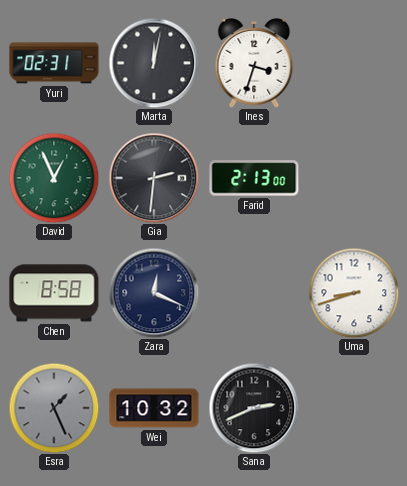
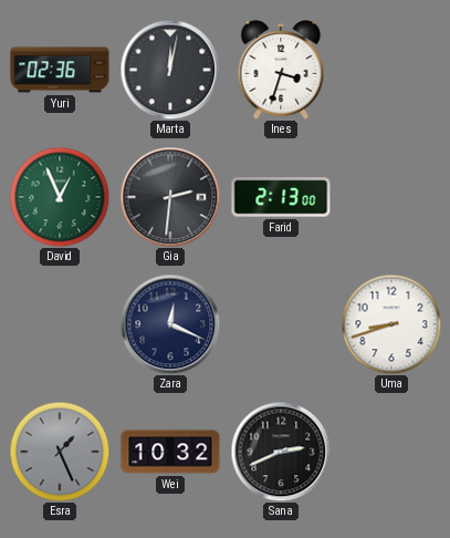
Yuri: 02:31 -> 02:36 (60, 70)
Chen: 8:58 -> none (54, 293)
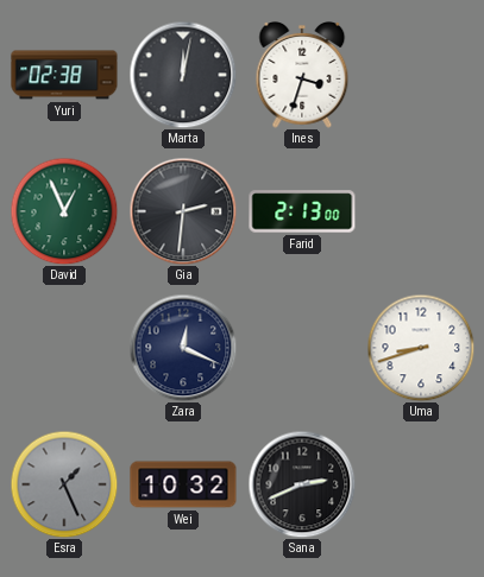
Yuri: 02:36 -> 02:38 (64, 75)
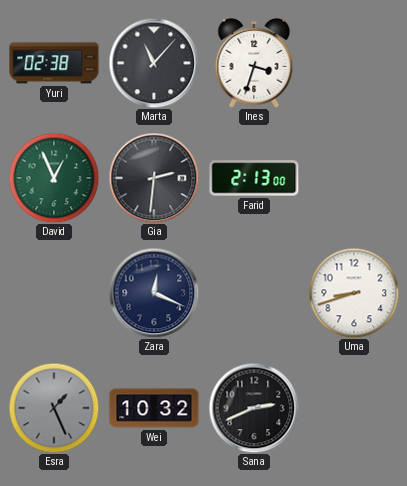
Marta: 12:02 -> 11:07 (154, 63)
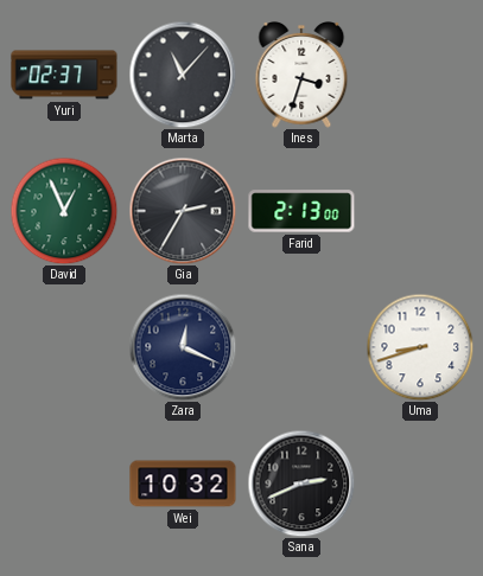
Yuri: 02:38 -> 02:37 (64, 75)
Gia: 2:31 -> 2:35 (183, 211)
Esra: 1:26 -> none (54, 408)
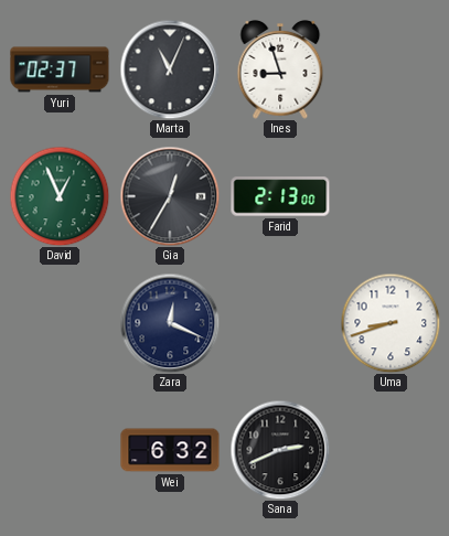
Marta: 11:07 -> 11:04 (170, 69)
Ines: 3:33 -> 8:57 (280, 69)
Gia: 2:35 -> 12:35 (170, 196)
Wei: 10:32 -> 6:32 (170, 450)
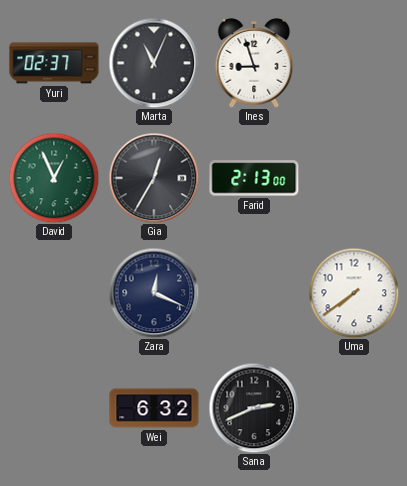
Uma: 8:42 -> 7:39 (354, 293)
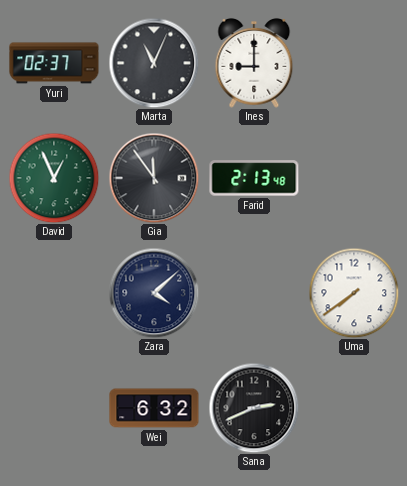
Ines: 8:57 -> 9:00 (254, 63)
Gia: 12:35 -> 11:54 (154, 178)
Farid: 2:13:00 -> 2:13:48 (254, 178)
Zara: 12:19 -> 4:08 (154, 293)
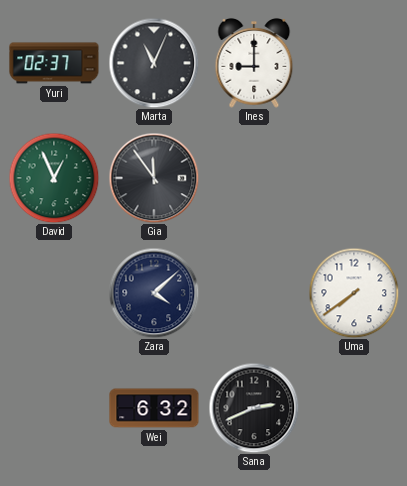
Farid: 2:13 -> none (254, 178)
